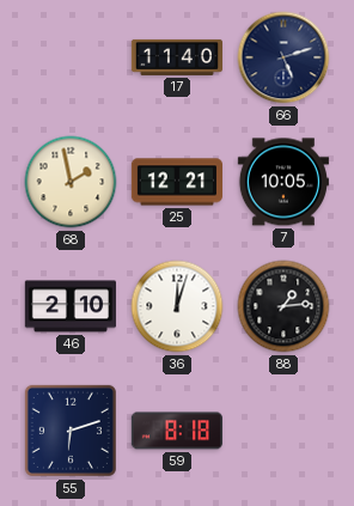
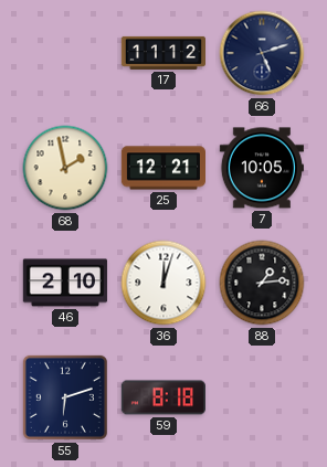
17: 11:40 -> 11:12 (162, 53)
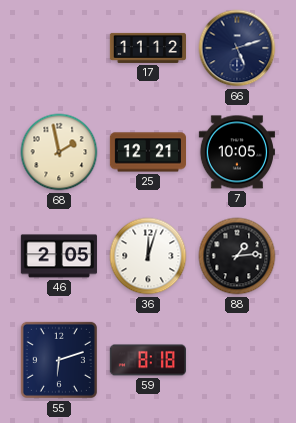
46: 2:10 -> 2:05 (59, 256)
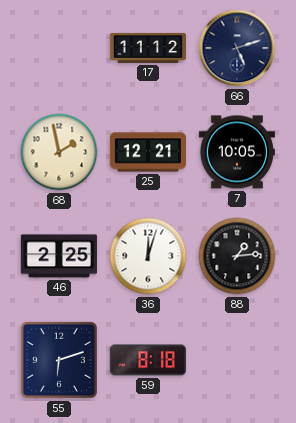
46: 2:05 -> 2:25 (59, 256)
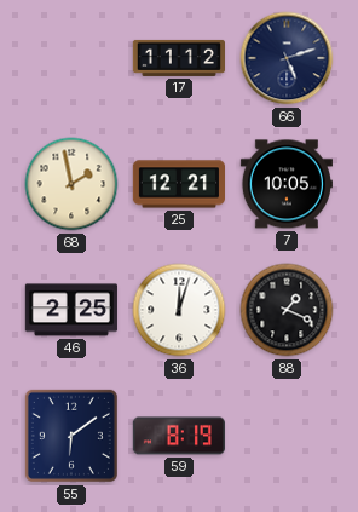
88: 1:14 -> 1:19 (287, 310)
55: 6:12 -> 6:09 (71, 436)
59: 8:18 -> 8:19 (179, 436)
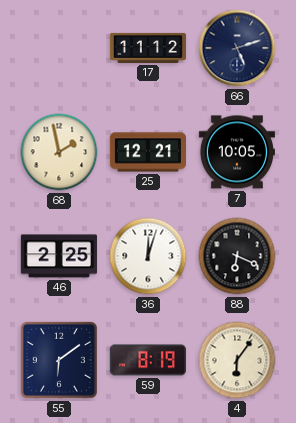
88: 1:19 -> 6:19 (237, 256)
4: none -> 6:06 (237, 360)
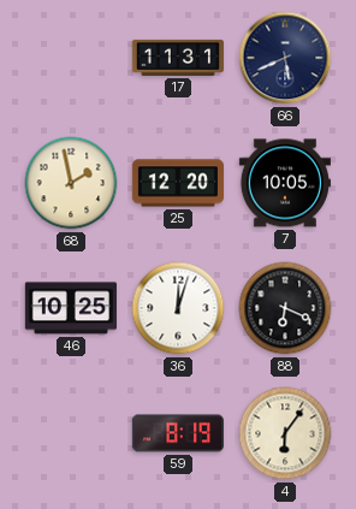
17: 11:12 -> 11:31 (177, 58)
66: 5:12 -> 5:41 (285, 58)
25: 12:21 -> 12:20 (177, 183)
46: 2:25 -> 10:25 (71, 308)
55: 6:09 -> none (59, 360)
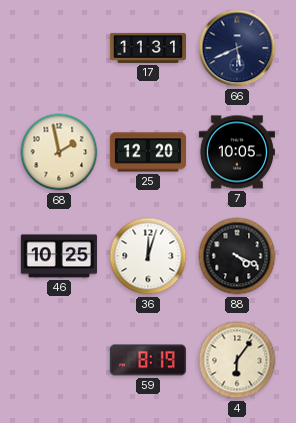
88: 6:19 -> 4:19 (237, 256)
